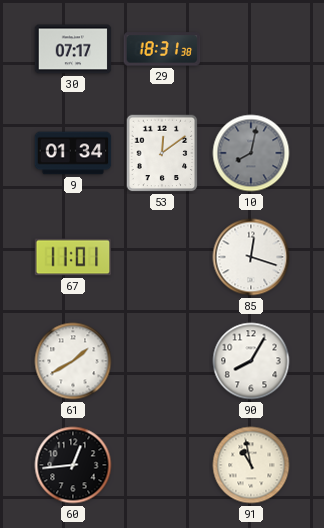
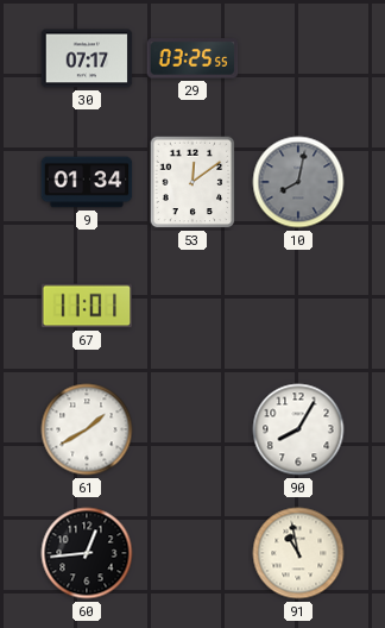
29: 18:31 -> 03:25 (192, 58)
85: 12:18 -> none (251, 257)
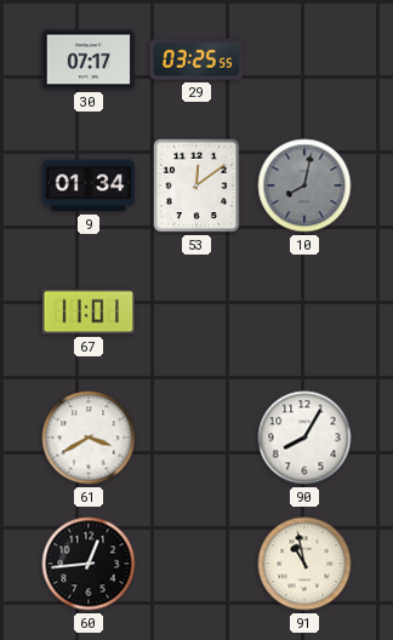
61: 1:40 -> 3:40 (89, 438)
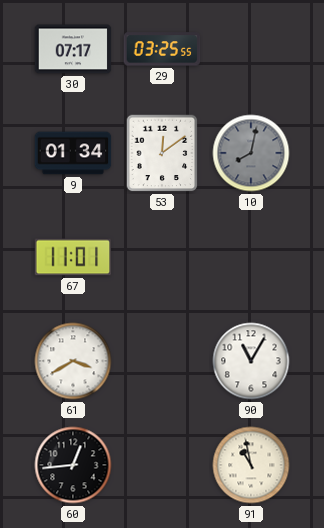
90: 8:05 -> 11:05 (251, 361)
